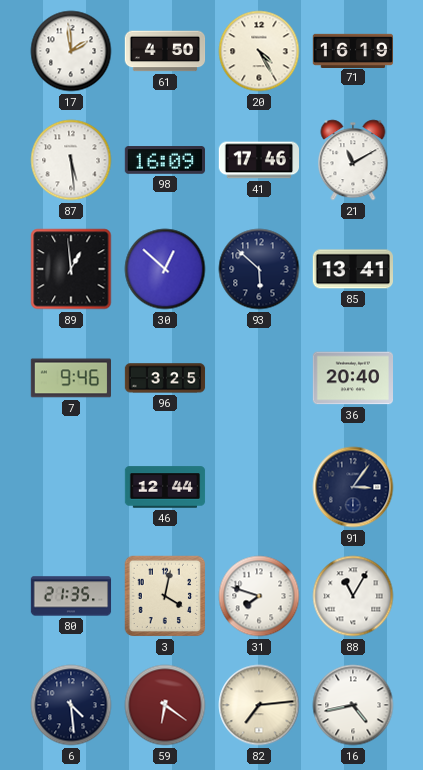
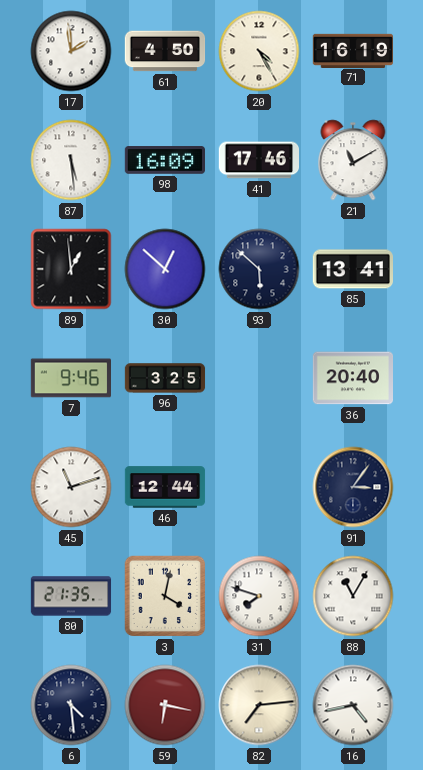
45: none -> 11:12 (71, 487)
59: 6:21 -> 6:17 (165, 705)
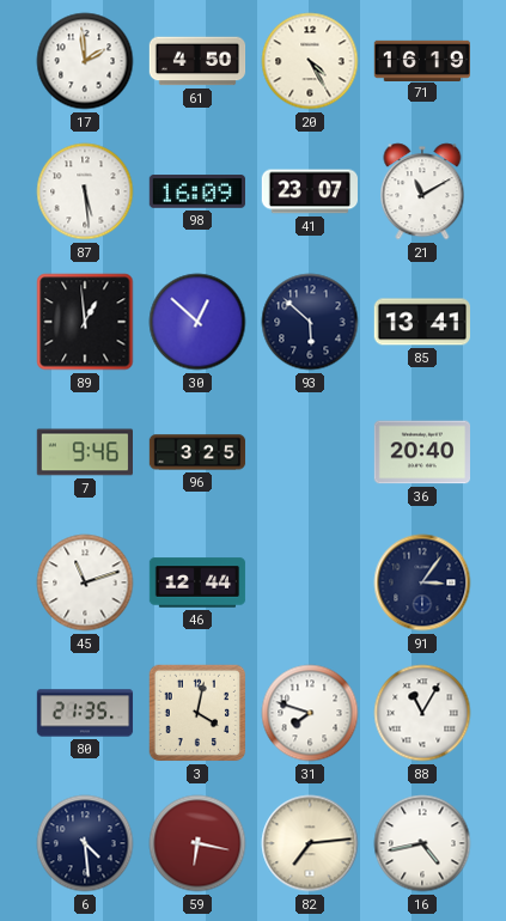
41: 17:46 -> 23:07 (309, 191)
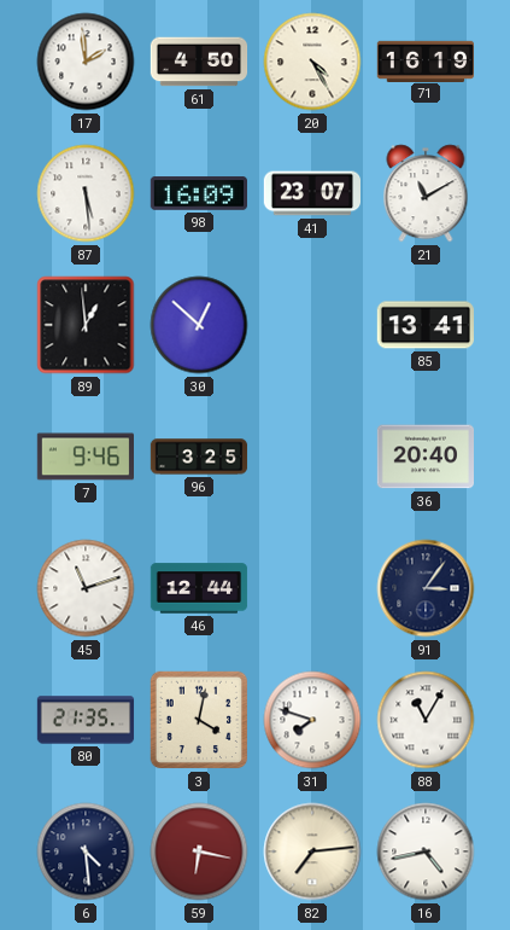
93: 5:52 -> none (310, 322)
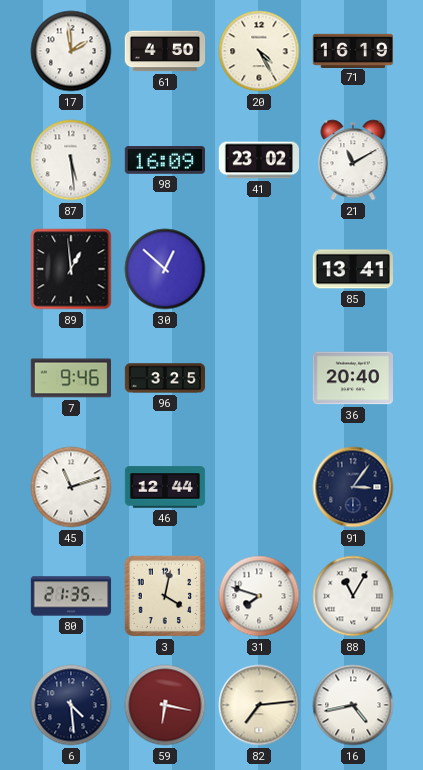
41: 23:07 -> 23:02 (258, 160)
